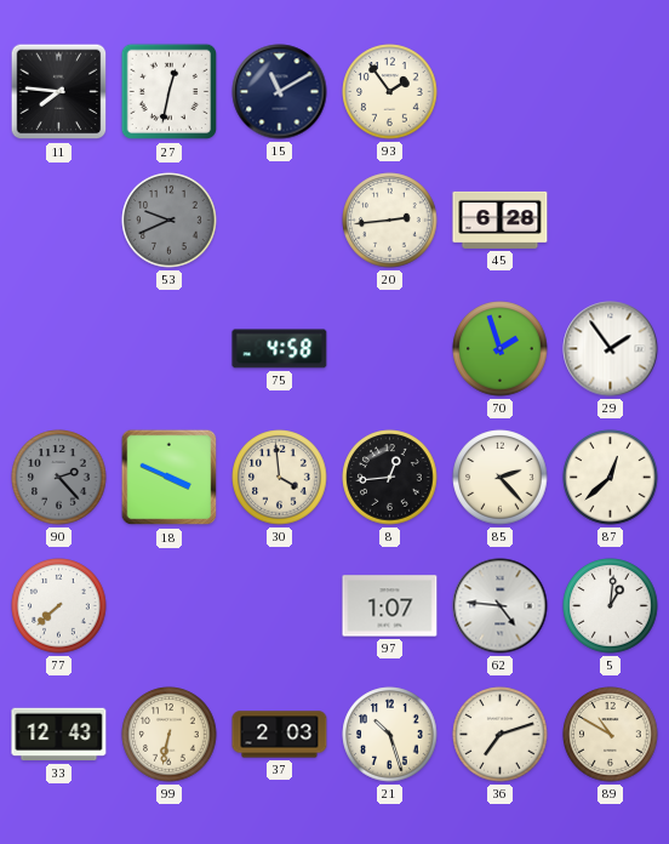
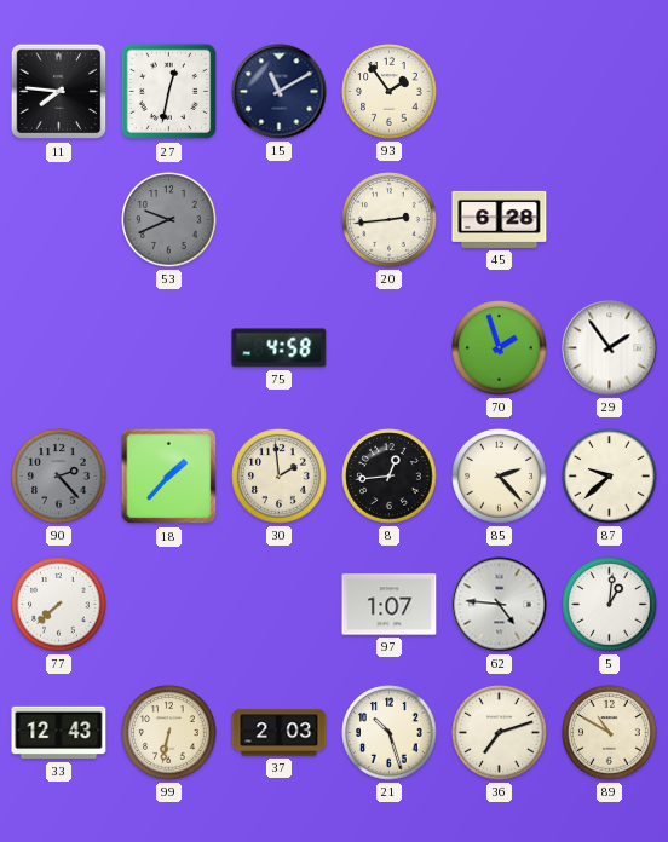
18: 3:49 -> 1:37 (169, 477)
30: 3:59 -> 1:59 (280, 477)
87: 12:38 -> 9:38 (610, 477)
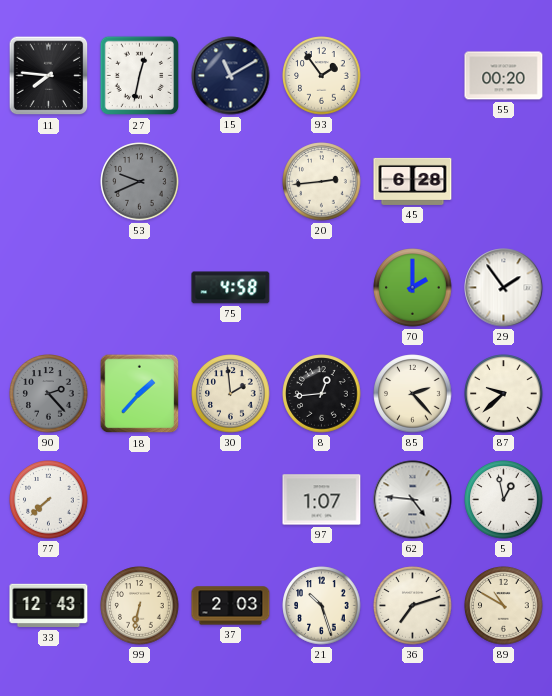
55: none -> 00:20 (504, 76)
70: 1:57 -> 2:00 (413, 288)
5: 1:01 -> 12:58 (504, 500)
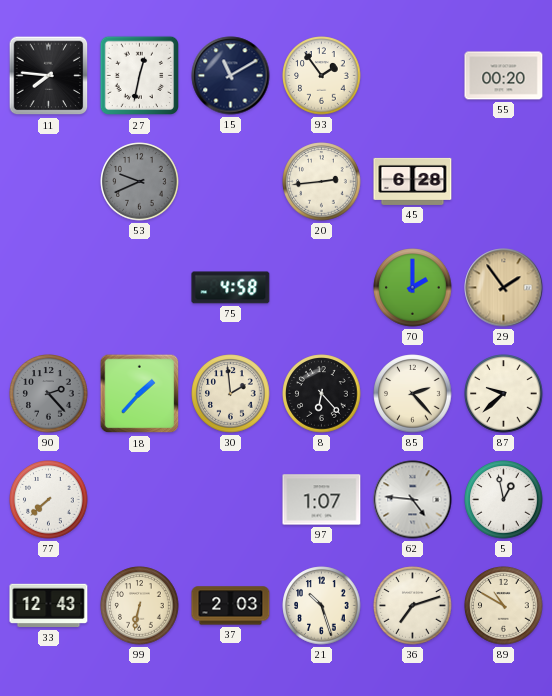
29 dial: white -> champagne (504, 288)
8: 12:44 -> 6:23 (322, 394)
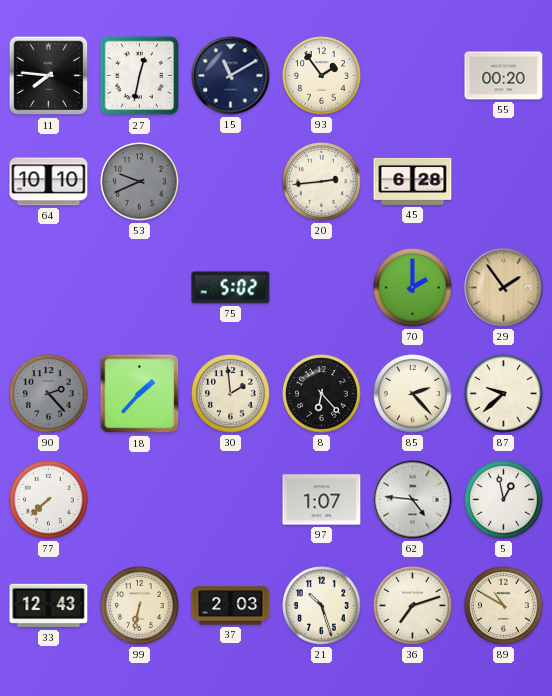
64: none -> 10:10 (49, 182)
75: 4:58 -> 5:02 (231, 288)
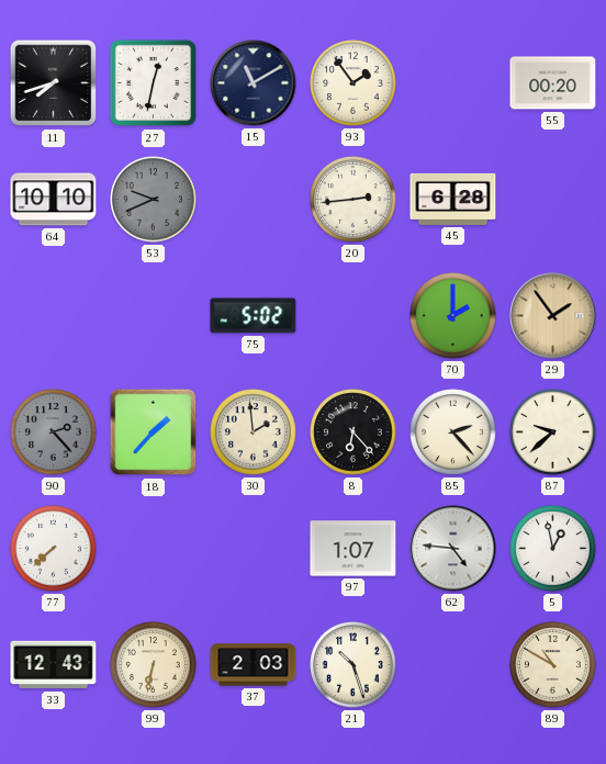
11: 7:46 -> 7:42 (54, 83)
36: 7:12 -> none (413, 606)
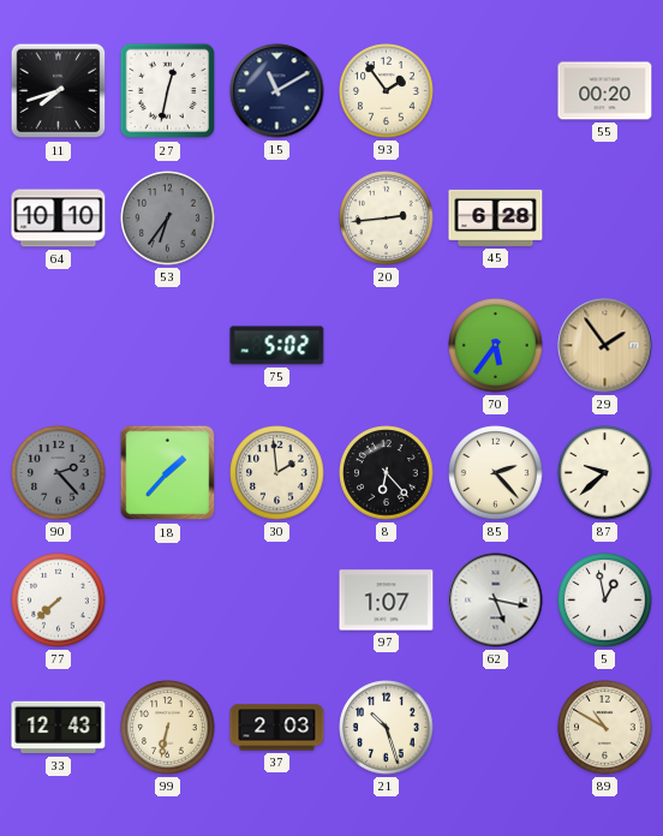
53: 9:41 -> 6:36 (168, 219)
70: 2:00 -> 5:36 (496, 346)
62: 4:46 -> 5:17 (496, 601)
